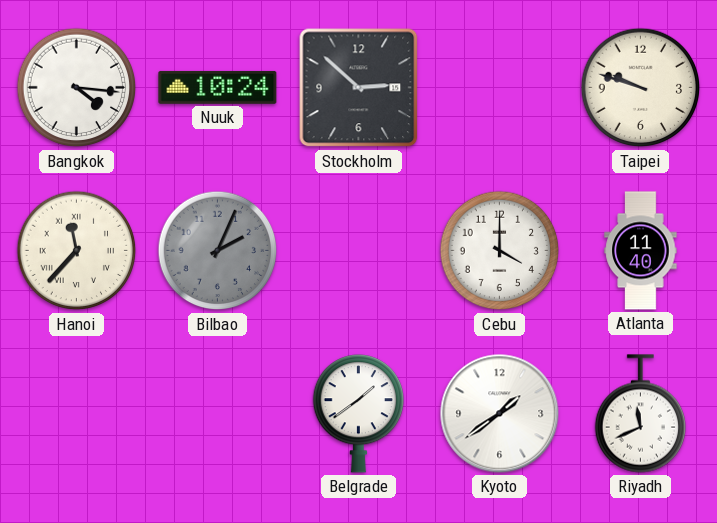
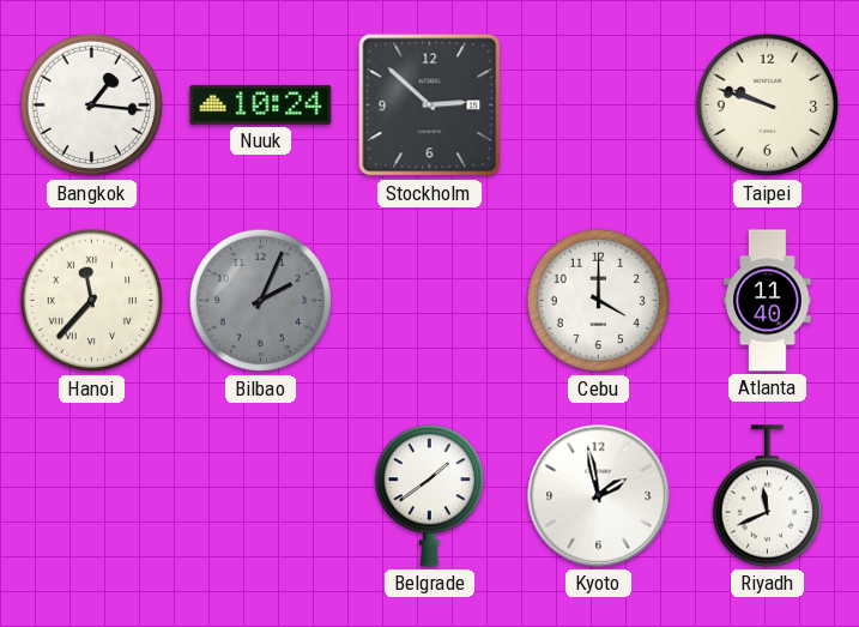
Bangkok: 4:16 -> 1:16 (92, 105)
Kyoto: 1:39 -> 1:58 (599, 496)
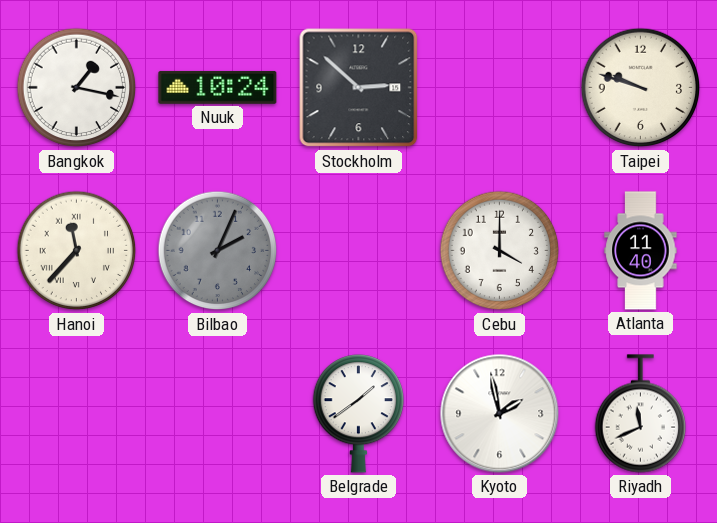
Bangkok: 1:16 -> 1:17 (77, 88)
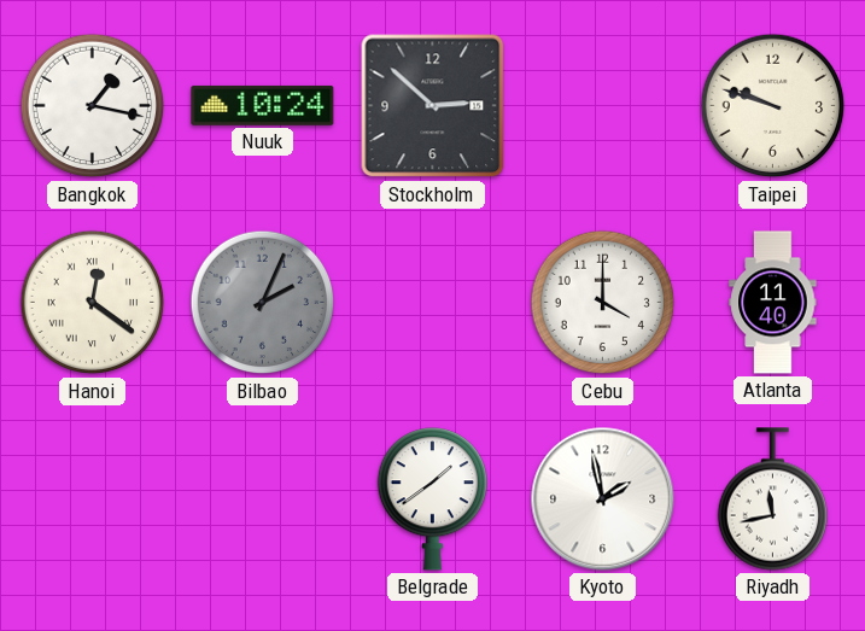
Hanoi: 11:37 -> 12:21 (93, 303)
Riyadh: 11:41 -> 11:43 (772, 499)
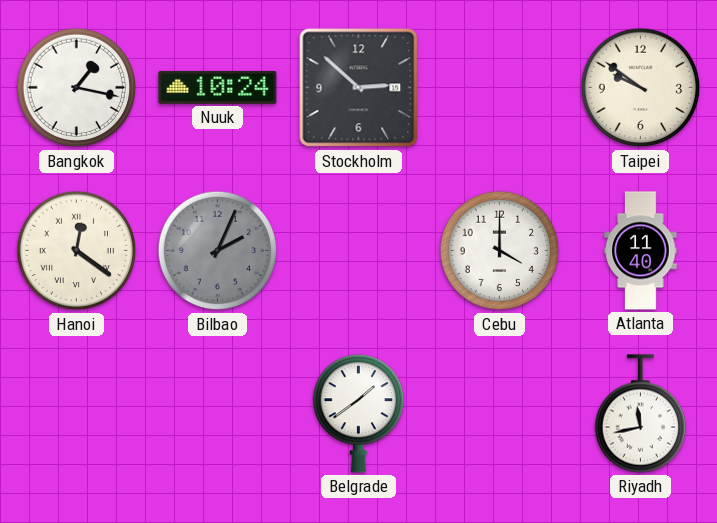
Taipei: 9:48 -> 9:51 (641, 88)
Kyoto: 1:58 -> none (603, 499)
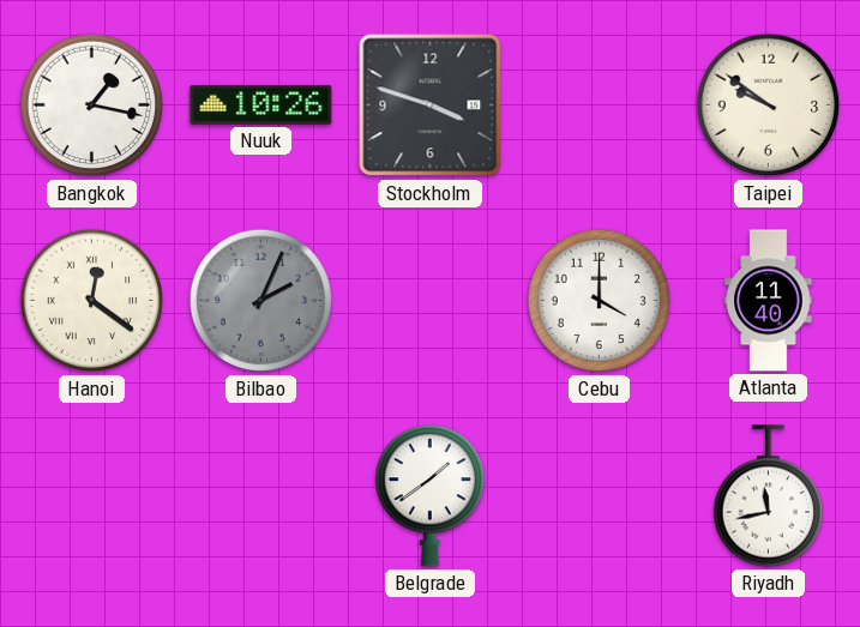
Nuuk: 10:24 -> 10:26 (261, 104)
Stockholm: 2:52 -> 3:48 (431, 105)
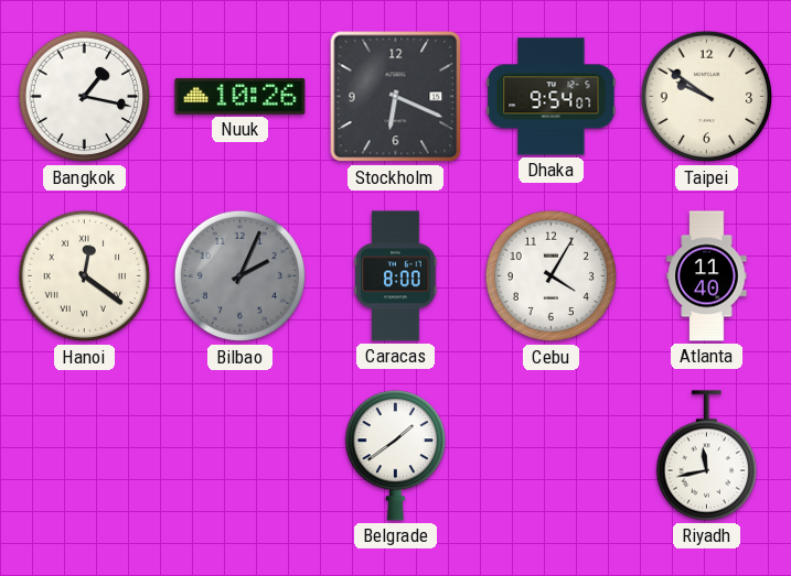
Stockholm: 3:48 -> 6:19 (396, 97)
Dhaka: none -> 9:54 (552, 97)
Caracas: none -> 8:00 (396, 276)
Cebu: 4:00 -> 4:05 (552, 276)
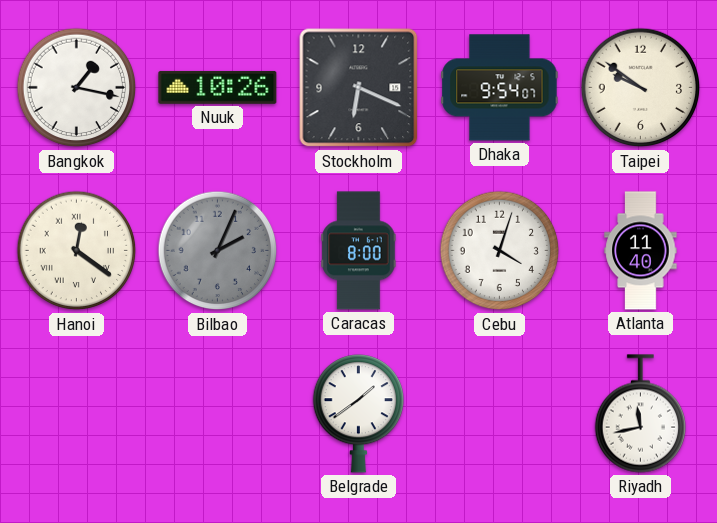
Cebu: 4:05 -> 4:03 (500, 251)
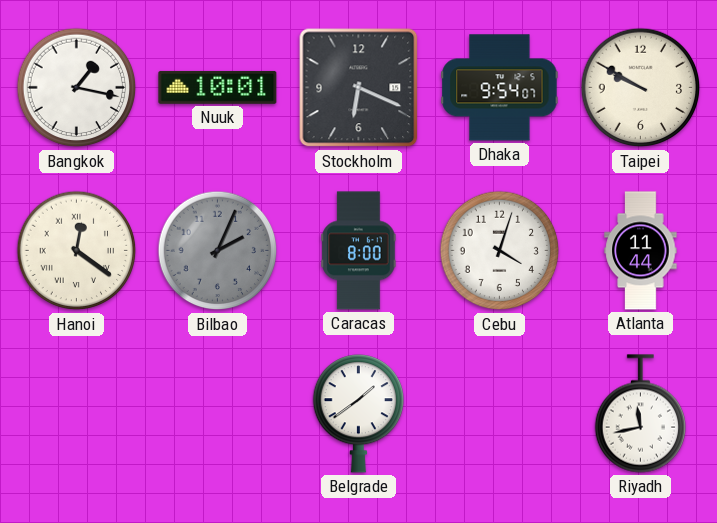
Nuuk: 10:26 -> 10:01 (218, 87)
Taipei: 9:51 -> 9:50 (641, 88)
Atlanta: 11:40 -> 11:44 (641, 251)
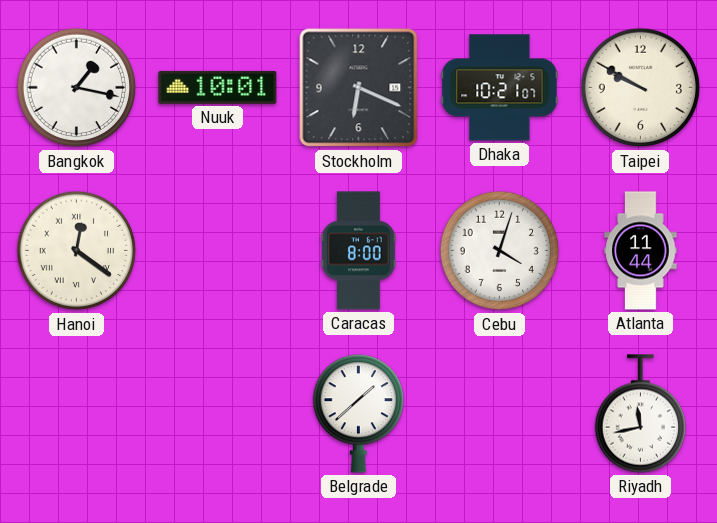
Dhaka: 9:54 -> 10:21 (500, 88)
Bilbao: 2:04 -> none (218, 251)
Belgrade: 1:39 -> 1:38 (358, 414)
